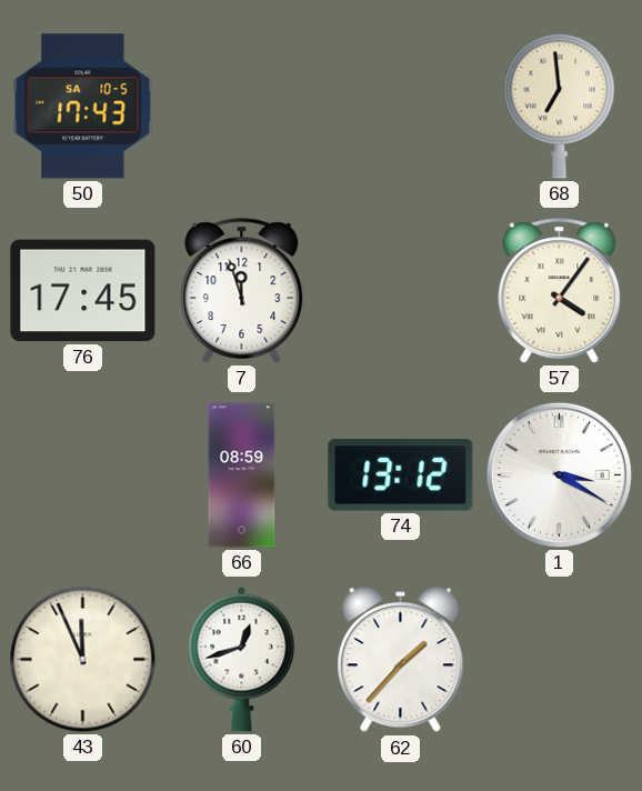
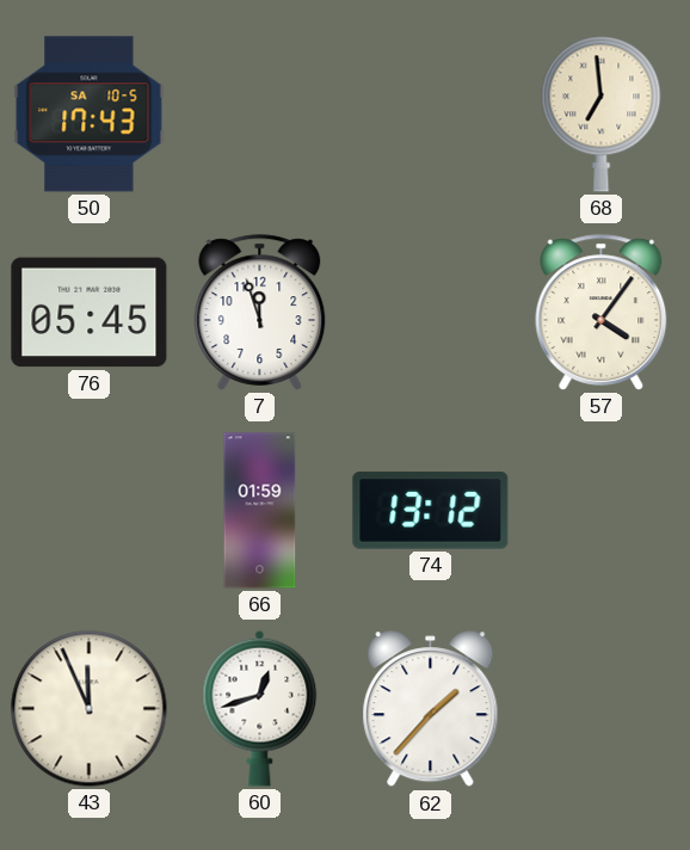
76: 17:45 -> 05:45 (90, 313)
66: 08:59 -> 01:59 (260, 511)
1: 3:20 -> none (559, 474)
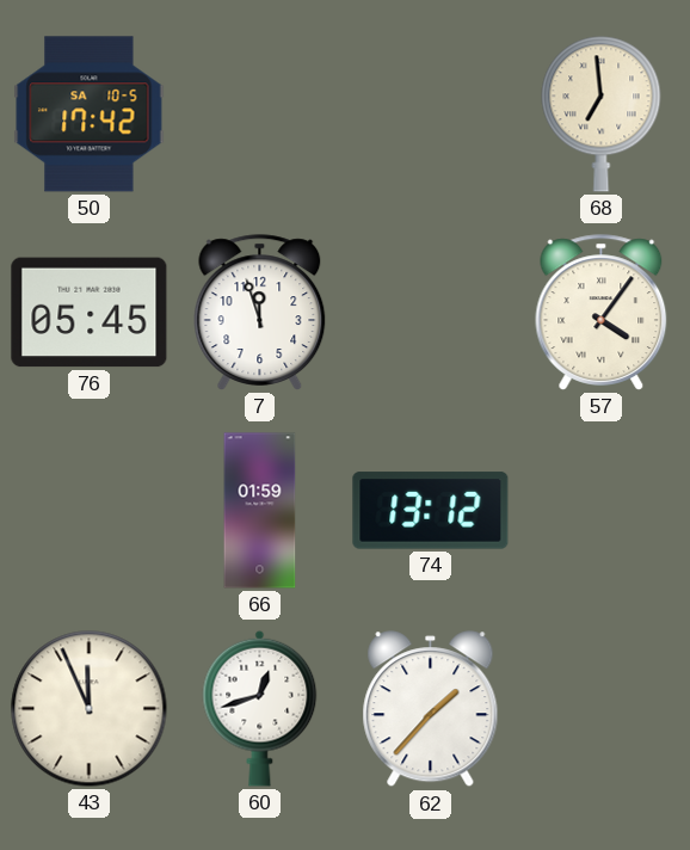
50: 17:43 -> 17:42 (90, 115)
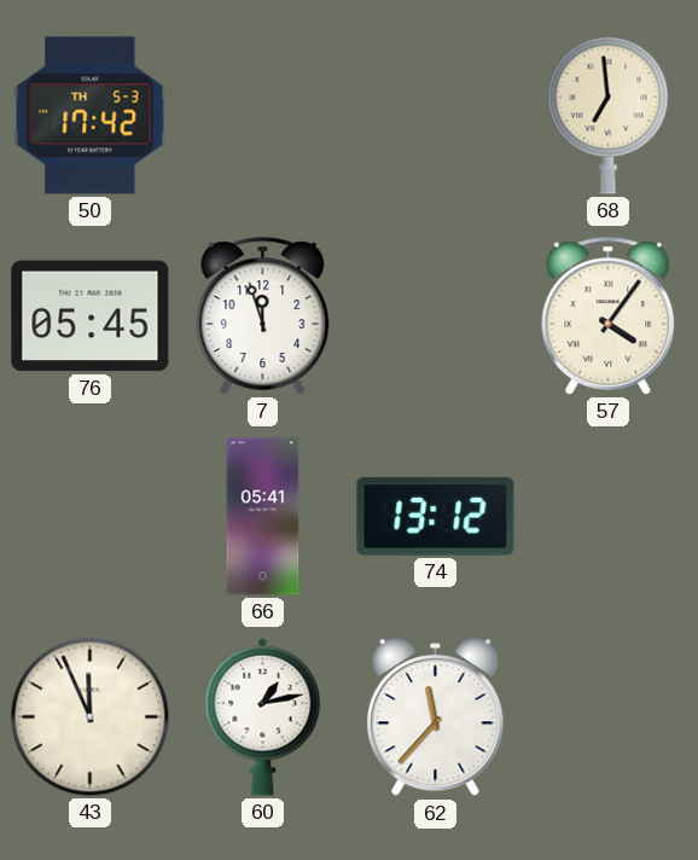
50 date: SA 10-5 -> TH 5-3 (91, 116)
66: 01:59 -> 05:41 (263, 517)
60: 12:42 -> 1:13 (263, 716)
62: 1:37 -> 11:37 (436, 717)
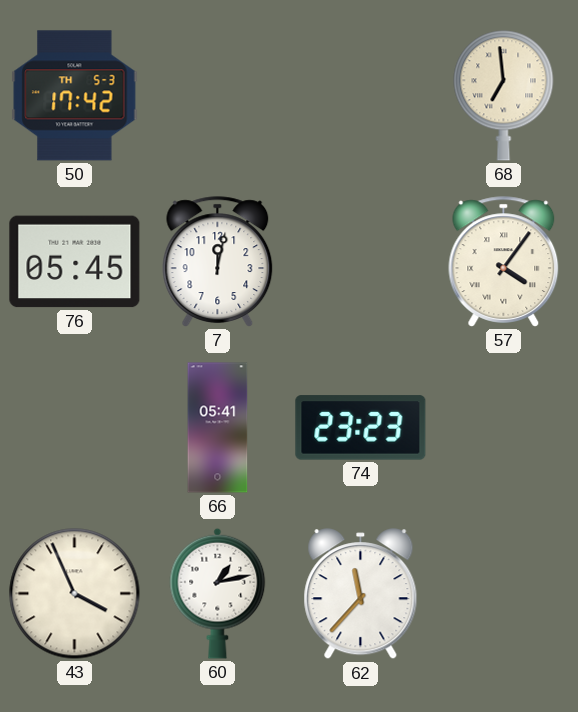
7: 11:57 -> 12:02 (218, 262)
74: 13:12 -> 23:23 (361, 428)
43: 11:56 -> 3:56 (75, 594)
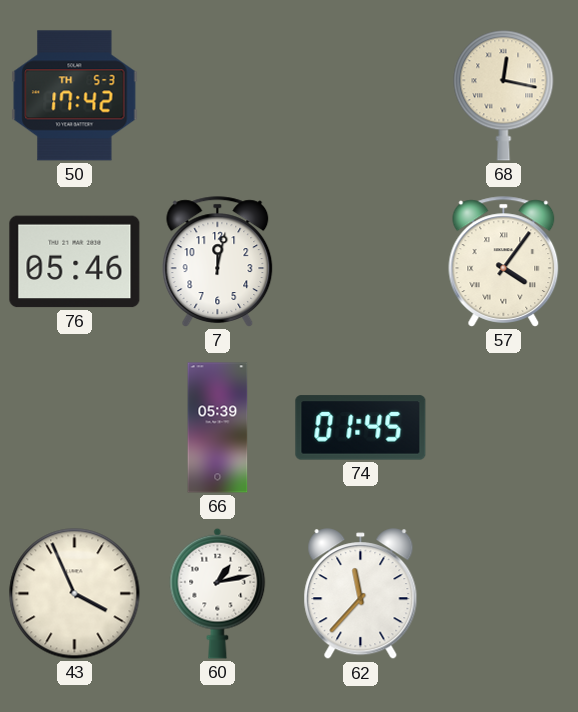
68: 6:59 -> 12:17 (504, 96)
76: 05:45 -> 05:46 (75, 262)
66: 05:41 -> 05:39 (218, 428)
74: 23:23 -> 01:45 (361, 428)
